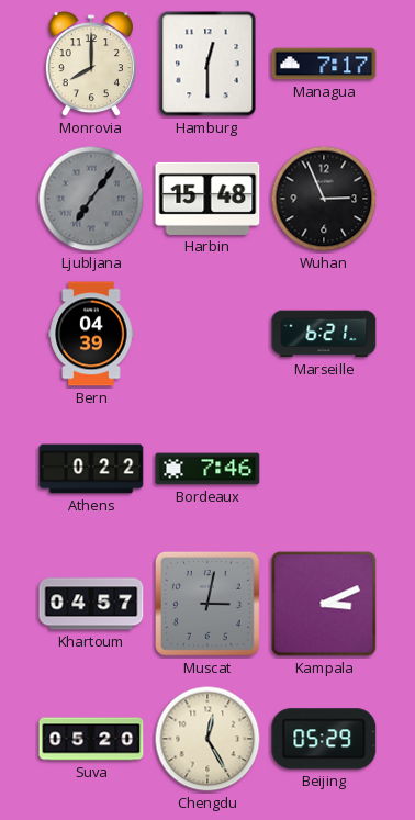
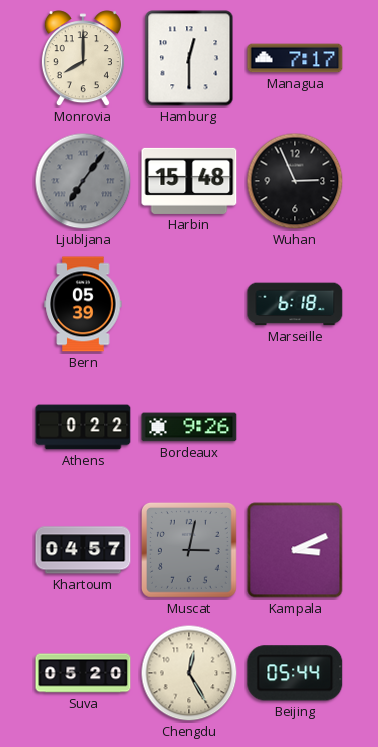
Bern: 04:39 -> 05:39 (83, 304)
Marseille: 6:21 -> 6:18 (295, 304)
Bordeaux: 7:46 -> 9:26 (189, 427)
Beijing: 05:29 -> 05:44 (295, 673)
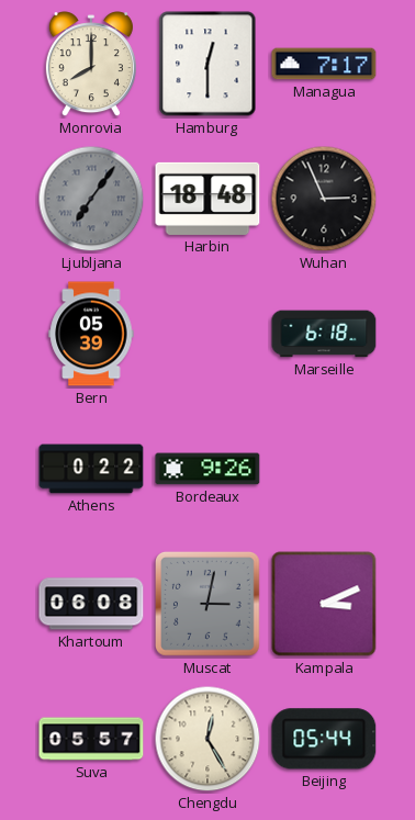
Harbin: 15:48 -> 18:48 (207, 199)
Khartoum: 04:57 -> 06:08 (91, 604)
Suva: 05:20 -> 05:57 (91, 739)
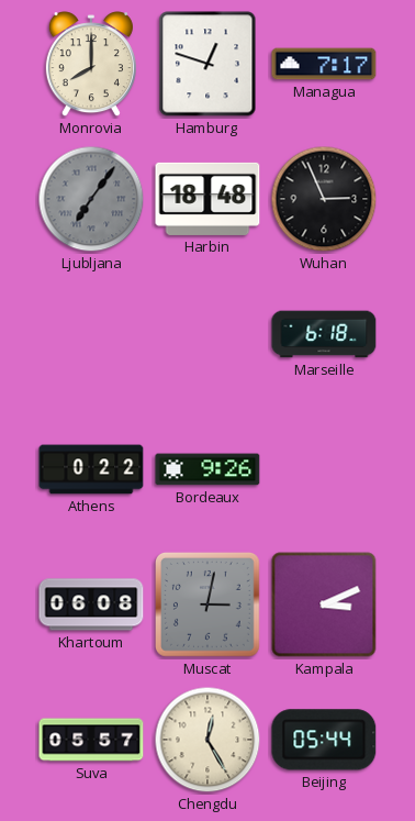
Hamburg: 12:30 -> 12:48 (207, 64)
Bern: 05:39 -> none (91, 334)
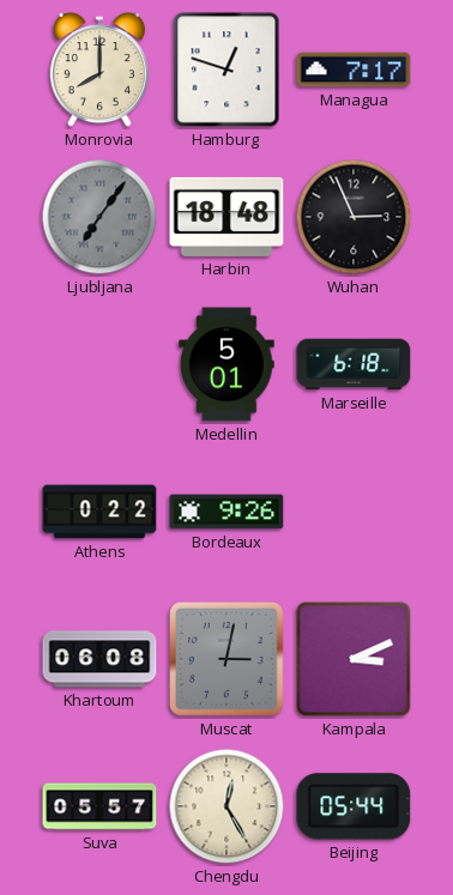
Medellin: none -> 5:01 (226, 364)
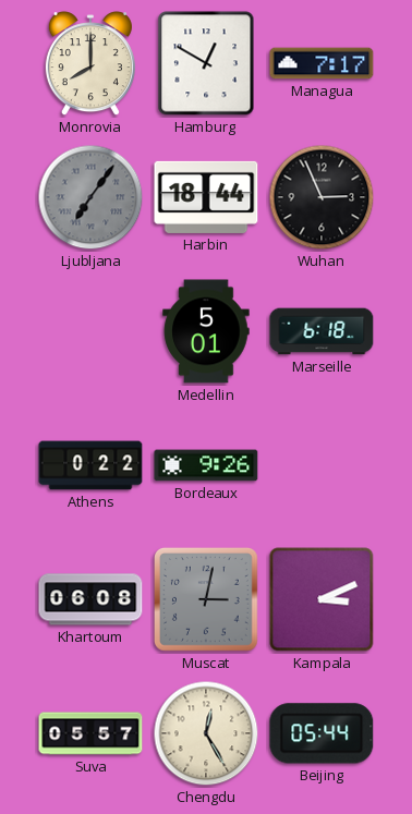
Hamburg: 12:48 -> 12:50 (206, 63)
Harbin: 18:48 -> 18:44 (206, 197)
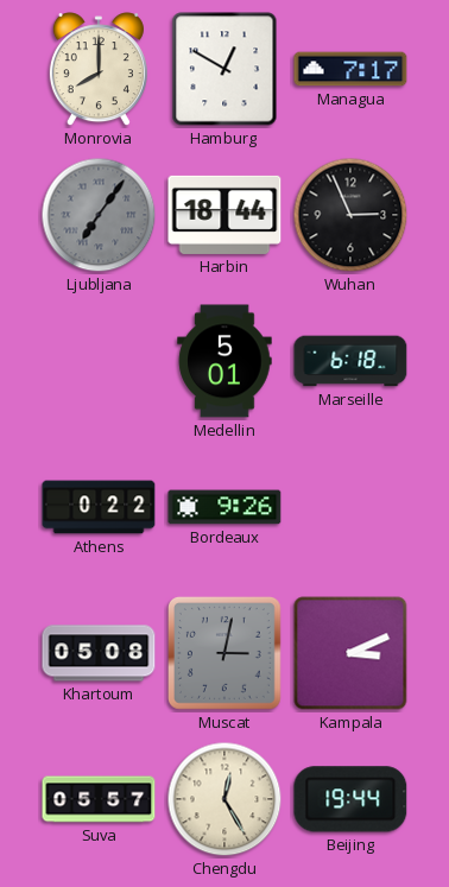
Khartoum: 06:08 -> 05:08 (99, 653)
Beijing: 05:44 -> 19:44 (350, 799)
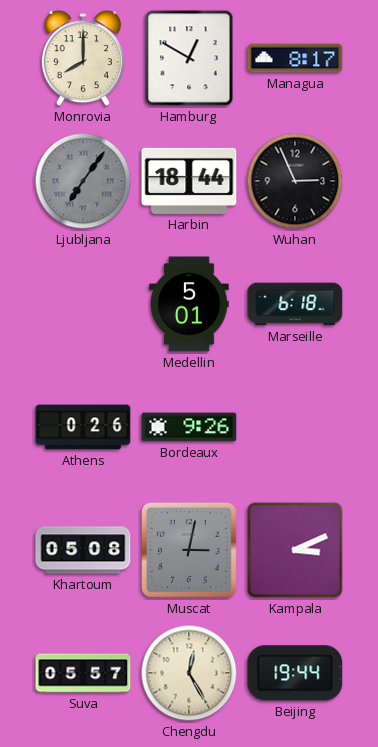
Managua: 7:17 -> 8:17 (295, 58)
Athens: 0:22 -> 0:26 (83, 427)
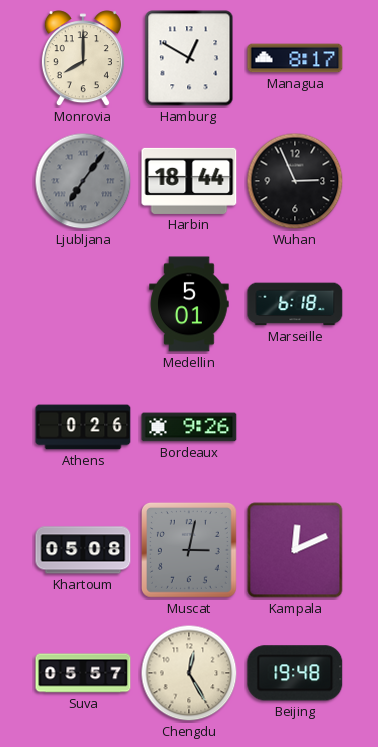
Kampala: 3:11 -> 12:11 (295, 550)
Beijing: 19:44 -> 19:48 (295, 673)
